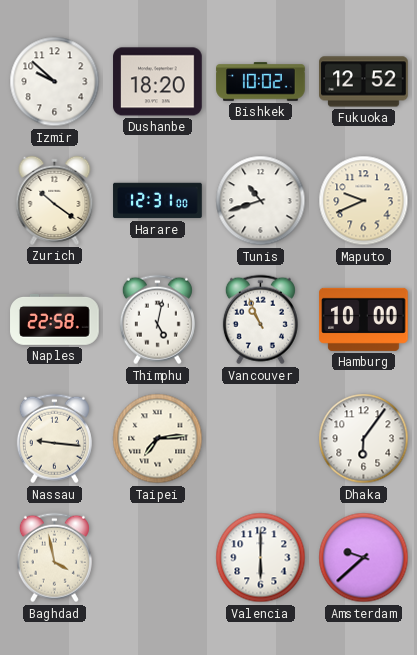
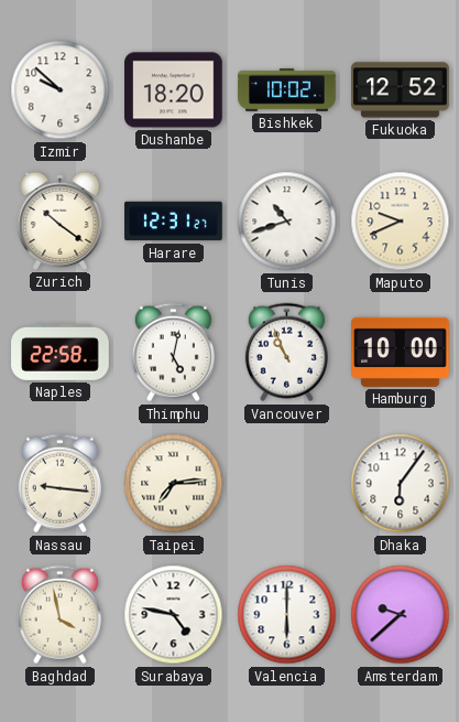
Harare: 12:31:00 -> 12:31:27 (174, 222)
Surabaya: none -> 4:47 (174, 615)
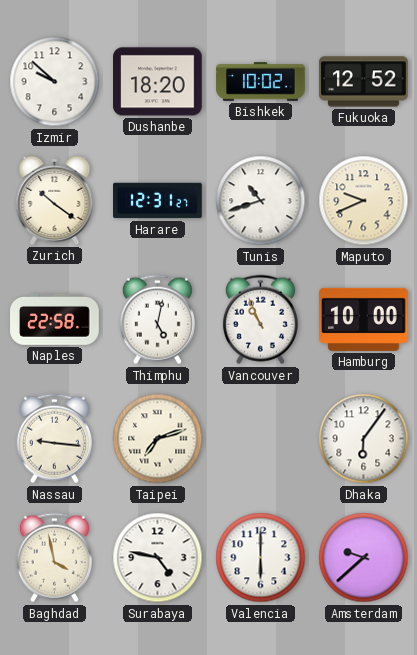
Taipei: 7:14 -> 7:12 (158, 439)
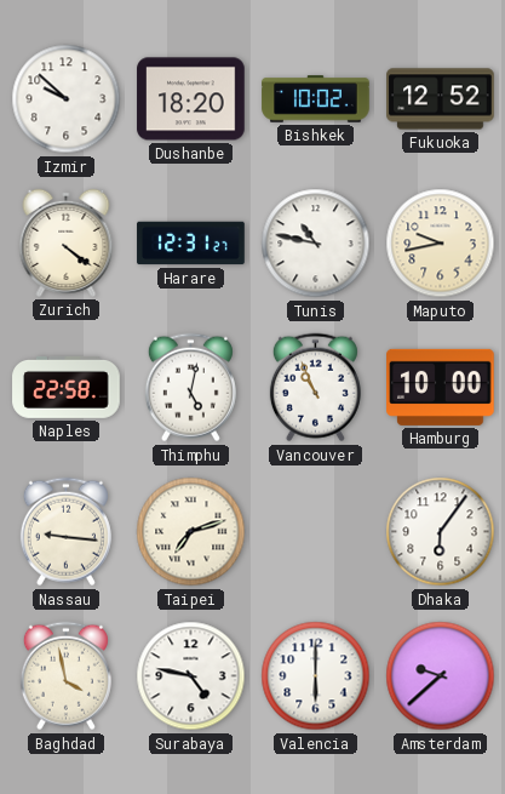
Zurich: 10:21 -> 4:21 (67, 242)
Tunis: 10:42 -> 10:47 (316, 244)
Maputo: 9:41 -> 9:43 (441, 244)
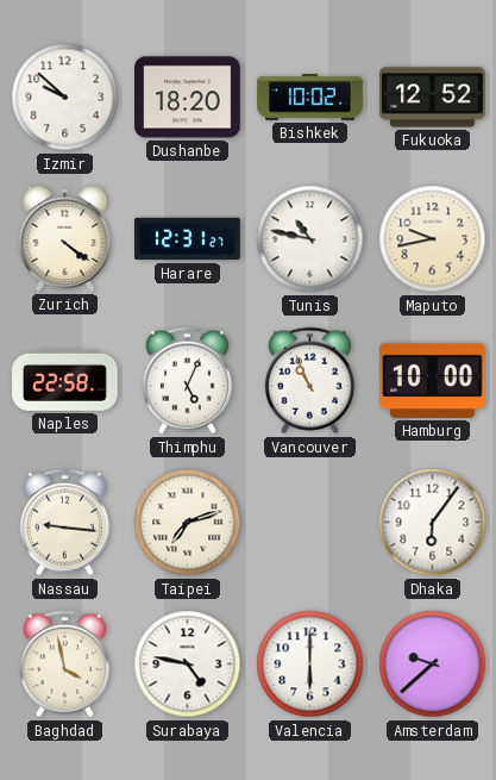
Thimphu: 5:02 -> 5:04 (187, 381)
